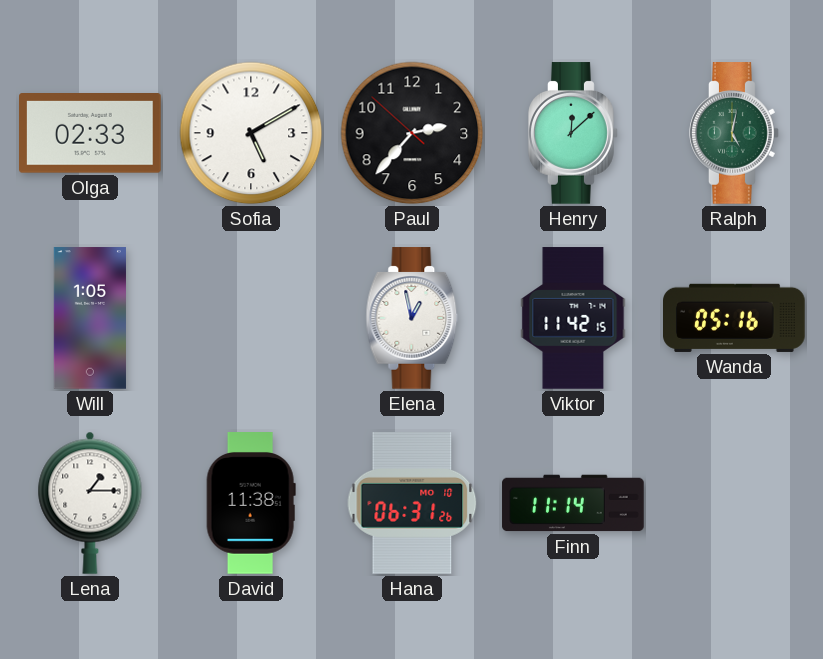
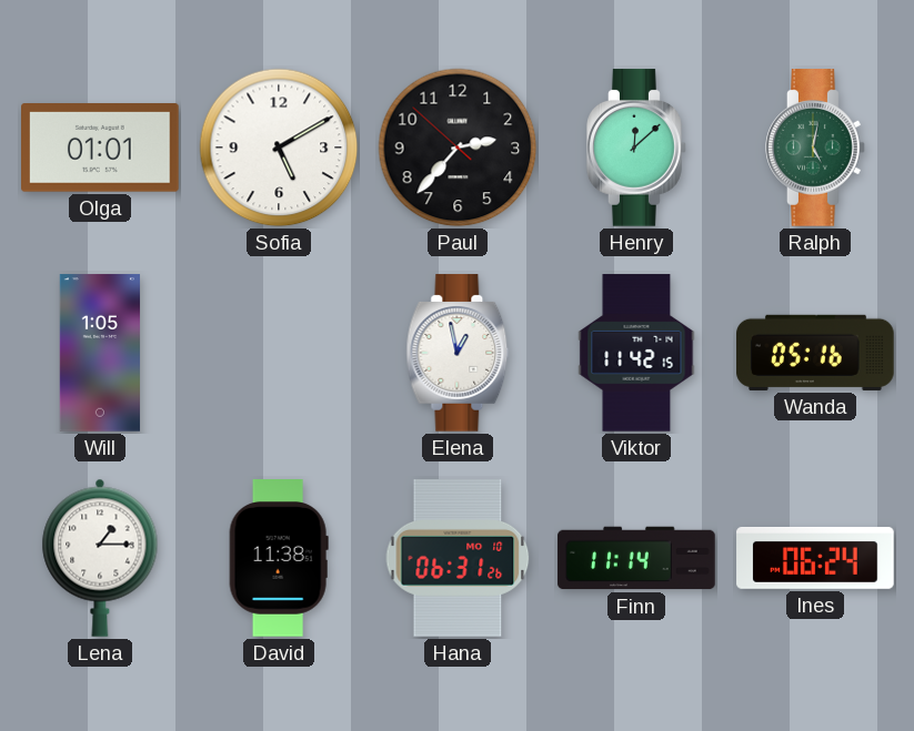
Olga: 02:33 -> 01:01 (101, 148)
Ines: none -> 06:24 (815, 558)
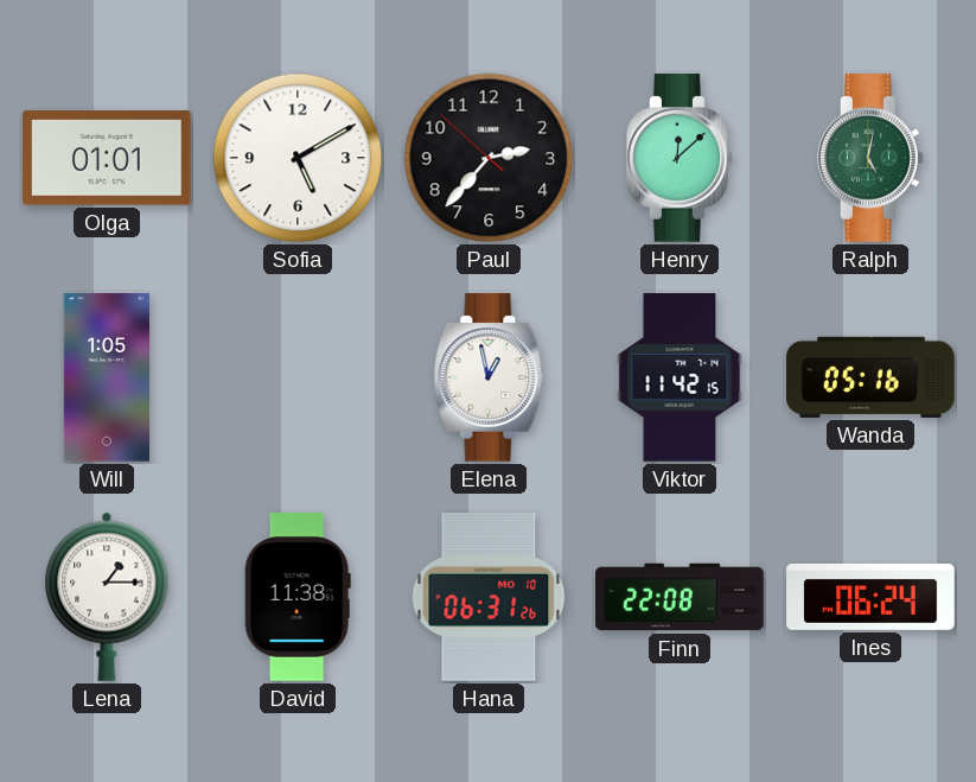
Finn: 11:14 -> 22:08 (680, 597)
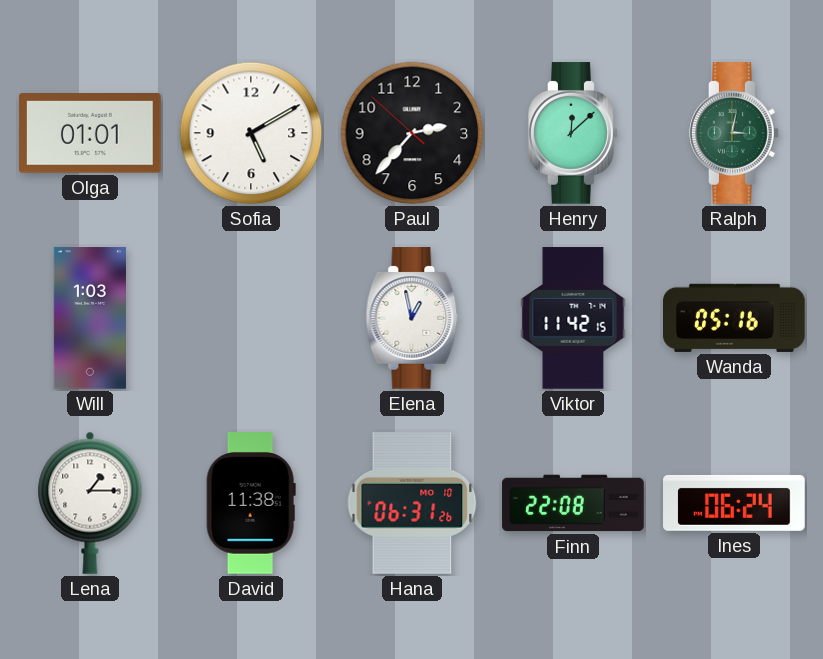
Ralph: 5:02 -> 3:02 (734, 133)
Will: 1:05 -> 1:03 (90, 318)
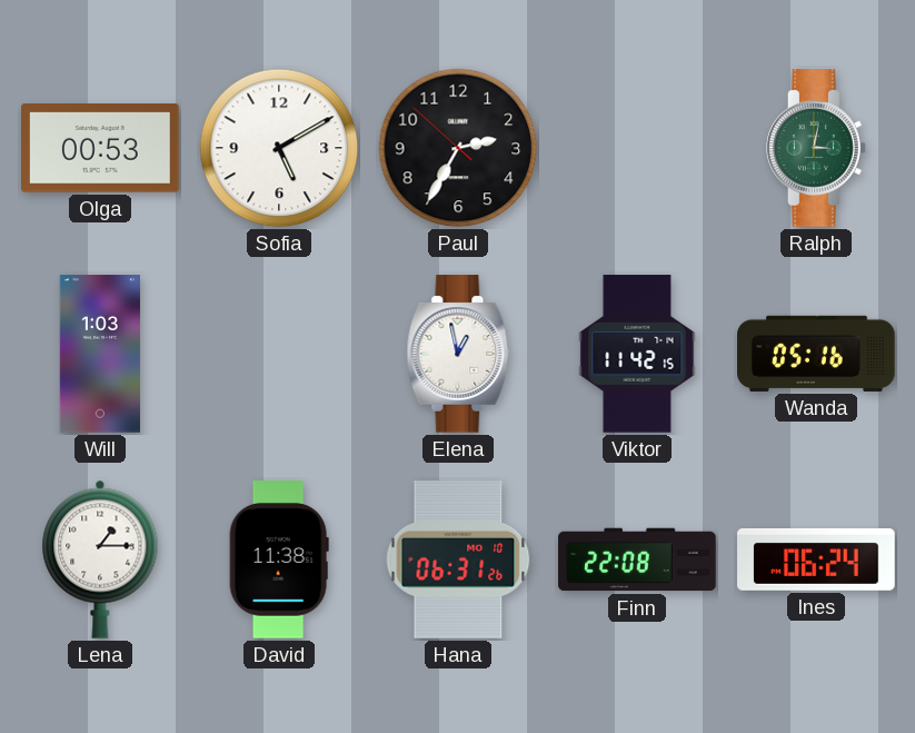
Olga: 01:01 -> 00:53 (101, 148)
Paul: 2:36 -> 2:34 (458, 148)
Henry: 12:08 -> none (573, 133)
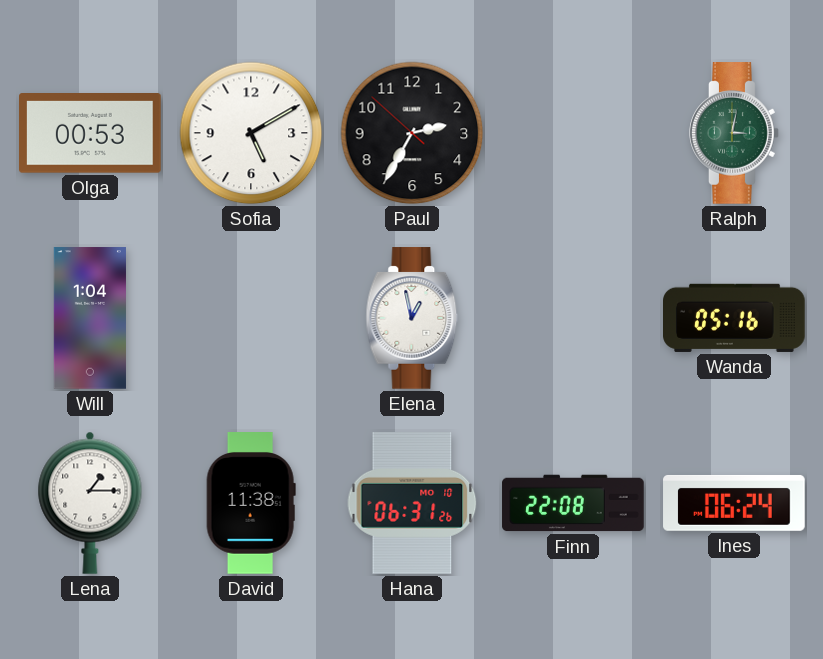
Will: 1:03 -> 1:04 (90, 318)
Viktor: 11:42 -> none (637, 354)
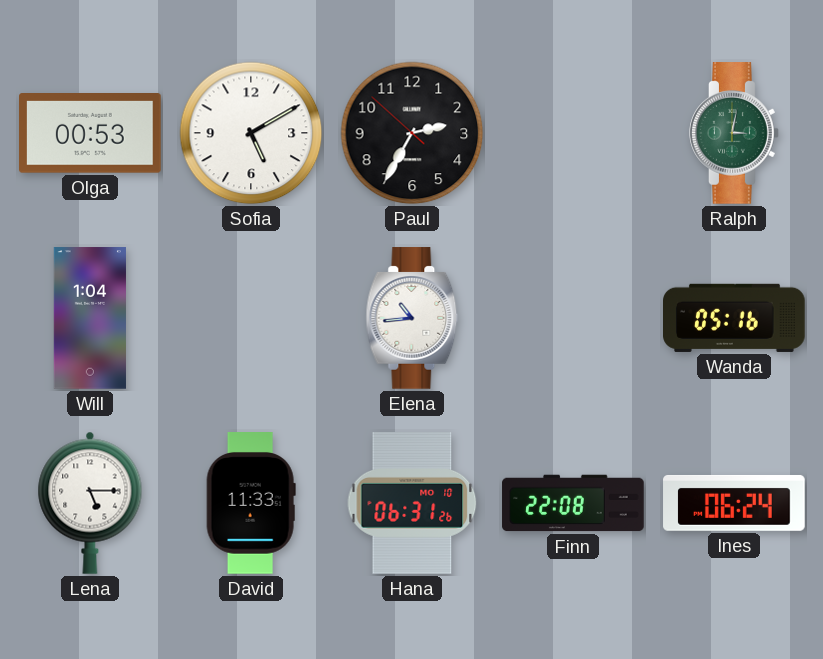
Elena: 12:58 -> 10:44 (412, 318)
Lena: 1:15 -> 5:15 (90, 503)
David: 11:38 -> 11:33 (251, 504)
